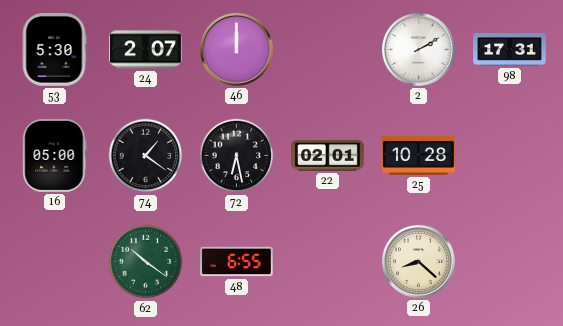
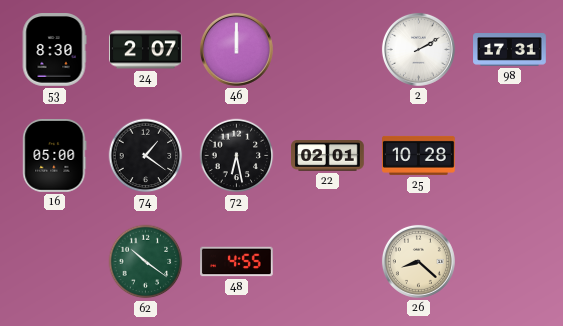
53: 5:30 -> 8:30 (54, 50)
48: 6:55 -> 4:55 (237, 262)
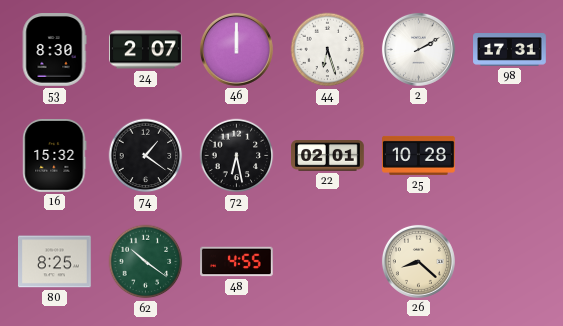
44: none -> 6:27 (328, 50)
16: 05:00 -> 15:32 (55, 156)
80: none -> 8:25 (55, 262)
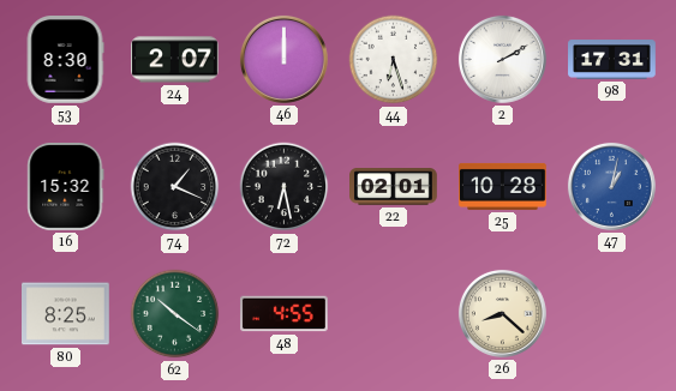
74: 1:21 -> 1:19 (175, 187)
47: none -> 1:02 (611, 186)
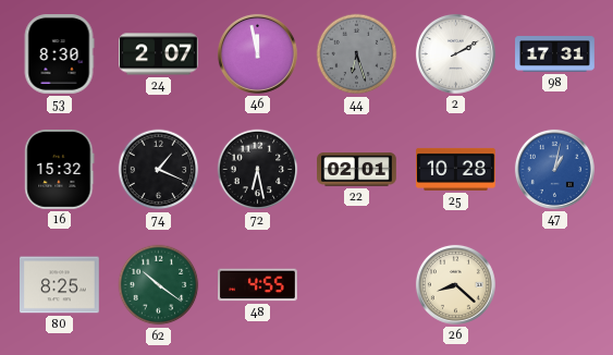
46: 12:00 -> 11:58 (257, 53)
44 dial: white -> grey (357, 54)
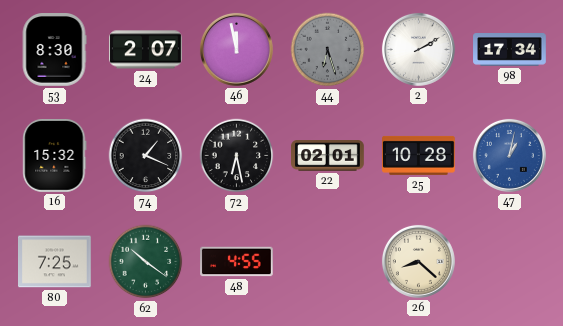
98: 17:31 -> 17:34 (510, 50)
80: 8:25 -> 7:25 (55, 262)
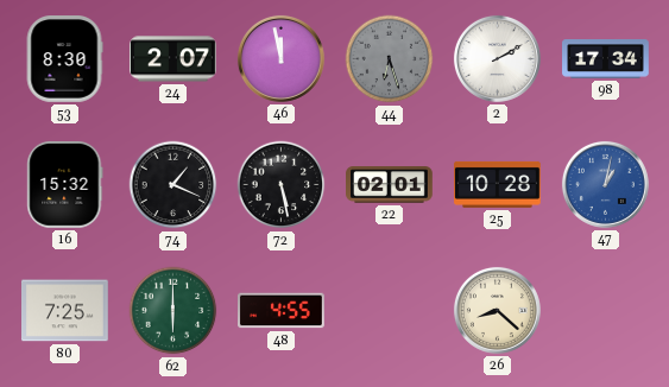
72: 6:28 -> 5:28 (282, 185)
62: 10:21 -> 6:00 (173, 311)
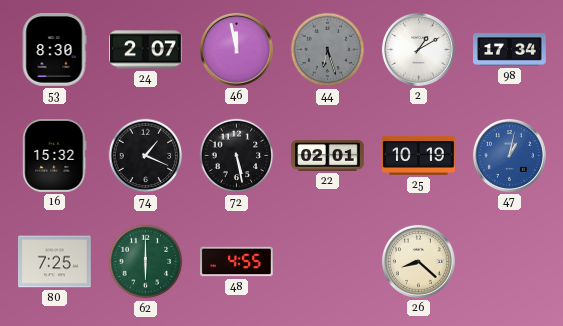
2: 2:10 -> 1:10 (418, 49)
25: 10:28 -> 10:19 (419, 155)
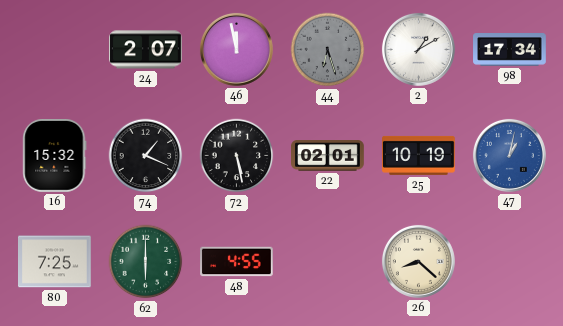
53: 8:30 -> none (54, 50)
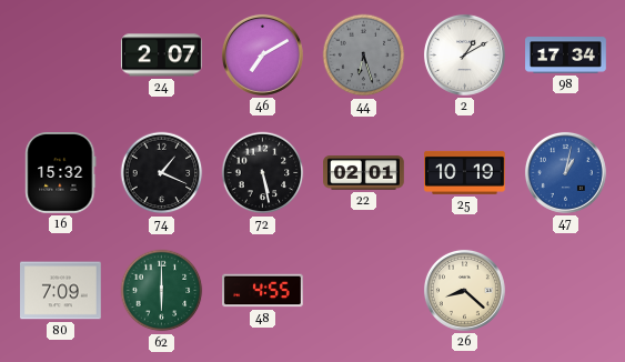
46: 11:58 -> 7:10 (262, 54)
80: 7:25 -> 7:09 (61, 291)
